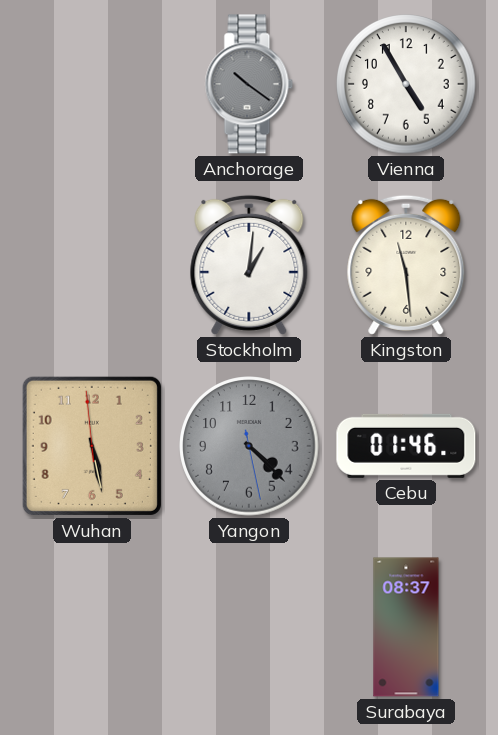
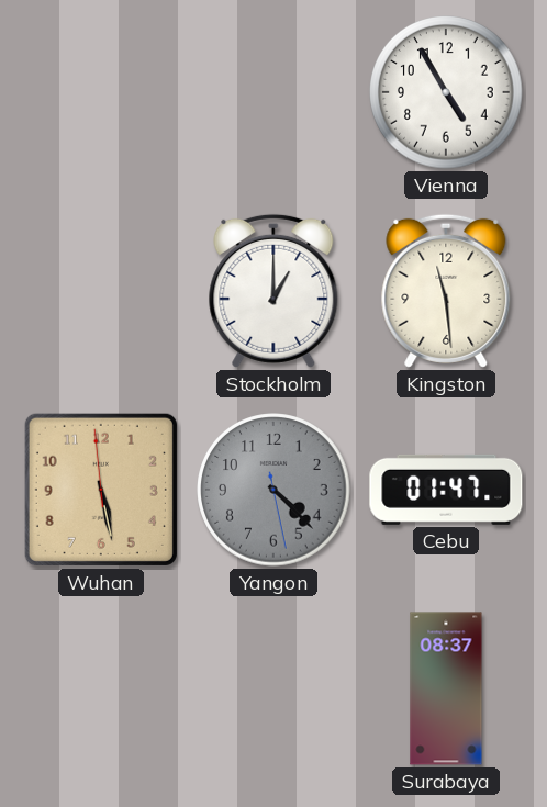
Anchorage: 10:21 -> none (249, 84)
Stockholm: 1:01 -> 1:00 (273, 291)
Cebu: 01:46 -> 01:47 (446, 490)
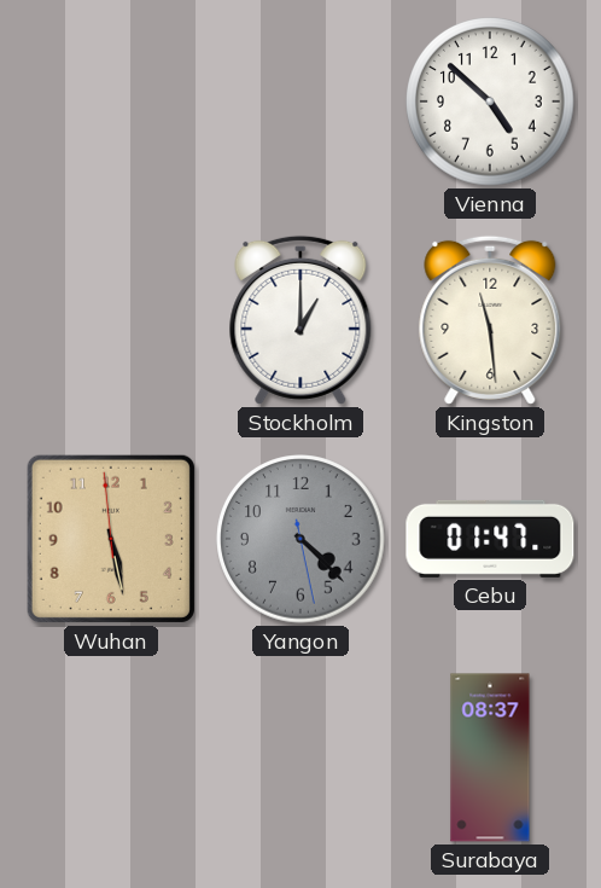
Vienna: 4:55 -> 4:52 (490, 101)
